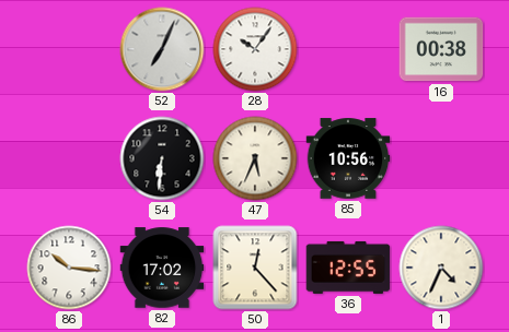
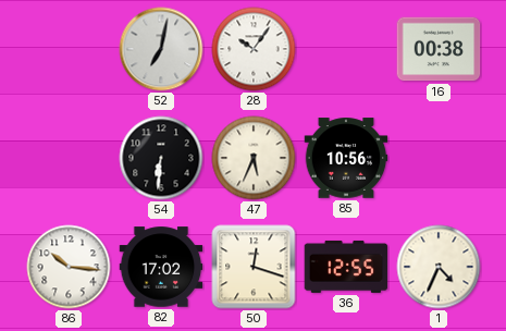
52: 7:04 -> 7:02 (161, 49)
50: 12:23 -> 12:18 (254, 267)
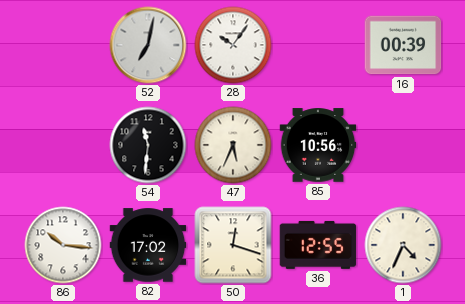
16: 00:38 -> 00:39 (403, 45)
54: 6:31 -> 11:31 (148, 145)
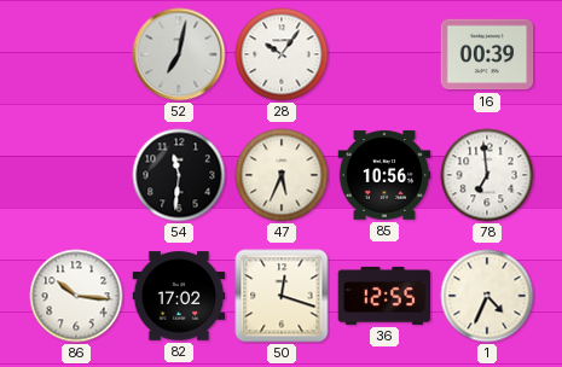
78: none -> 6:59 (487, 175)
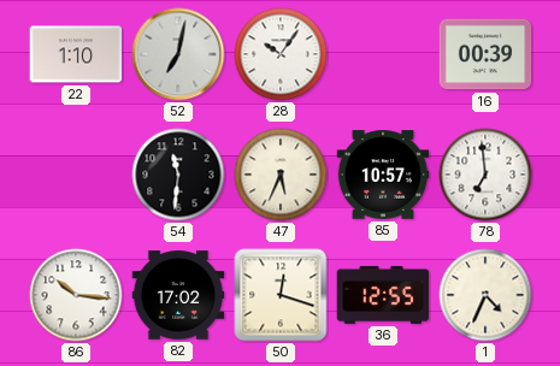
22: none -> 1:10 (76, 54)
85: 10:56 -> 10:57 (383, 175)
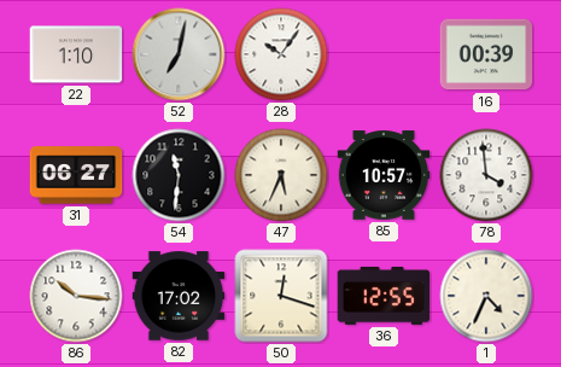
31: none -> 06:27 (76, 175)
78: 6:59 -> 3:59 (486, 175)
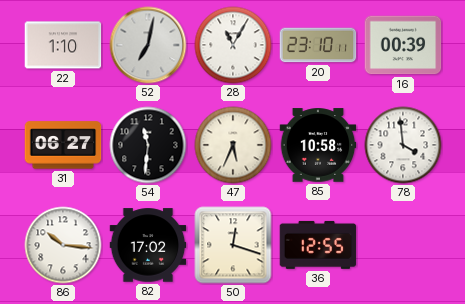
28: 10:06 -> 11:05 (233, 45)
20: none -> 23:10 (318, 45)
85: 10:57 -> 10:58 (318, 145)
1: 4:34 -> none (486, 296)
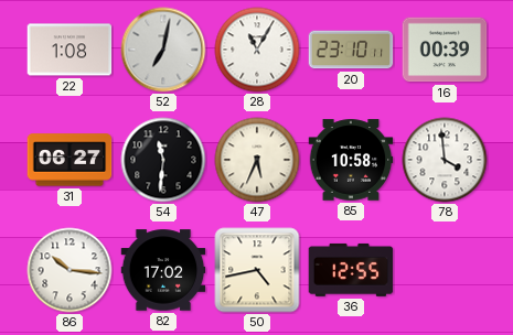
22: 1:10 -> 1:08 (70, 50)
50: 12:18 -> 4:43 (257, 270)
